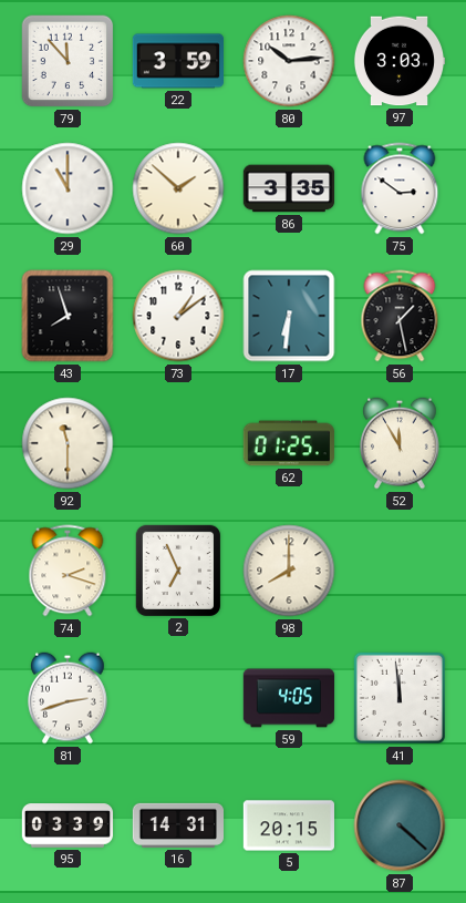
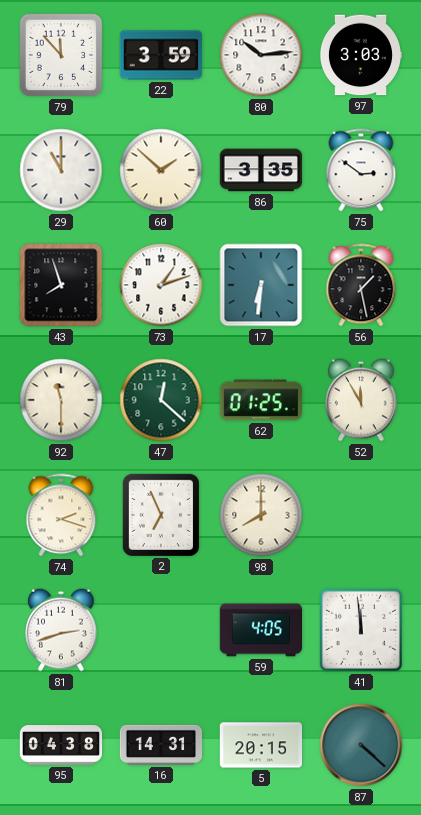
73: 1:09 -> 1:12 (161, 285)
47: none -> 12:22 (161, 400)
95: 03:39 -> 04:38 (61, 745)
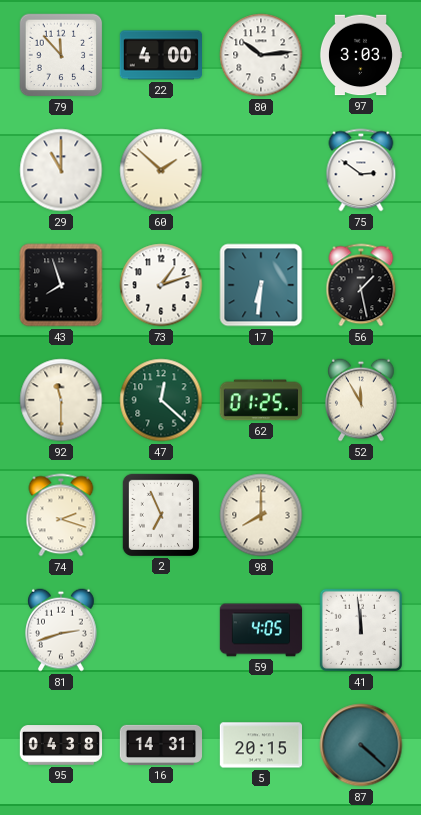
22: 3:59 -> 4:00 (160, 55)
86: 3:35 -> none (261, 170)
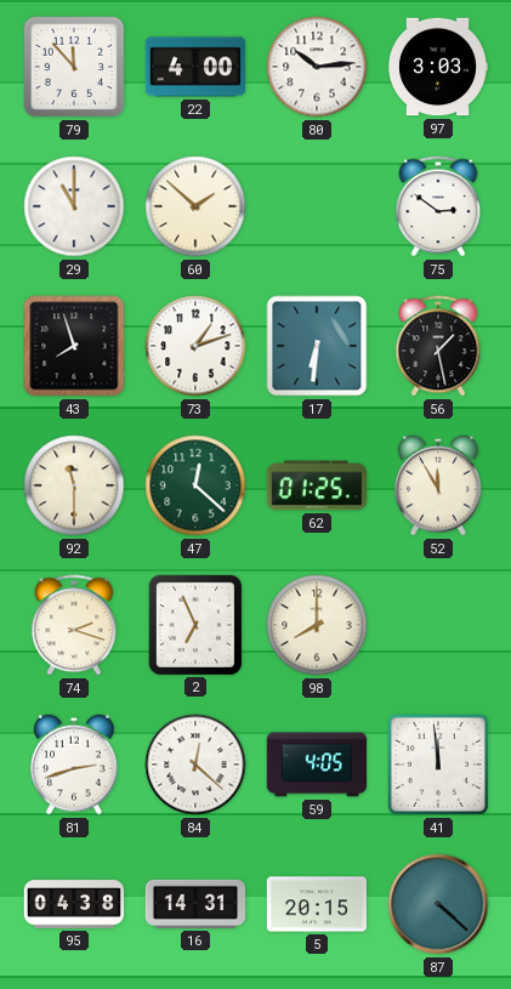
84: none -> 12:22 (195, 765)
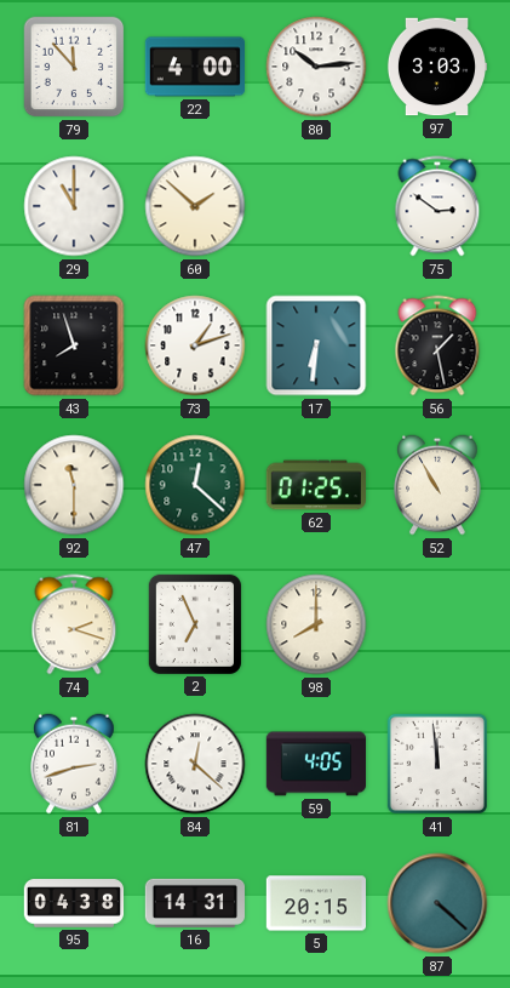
52: 11:55 -> 10:55 (437, 485)
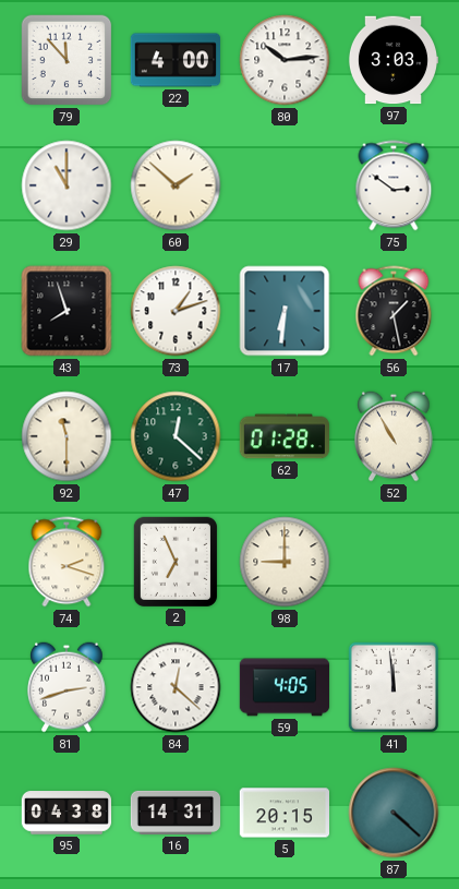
62: 01:25 -> 01:28 (285, 436)
98: 8:00 -> 9:00 (285, 562)
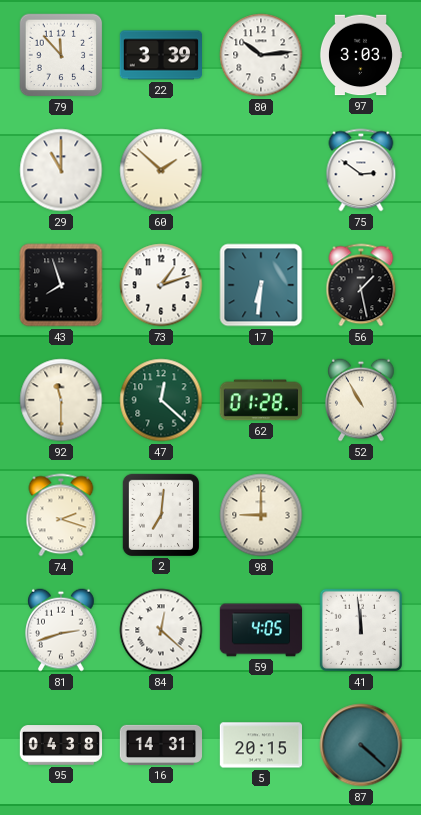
22: 4:00 -> 3:39 (160, 55)
2: 6:56 -> 7:01 (161, 514)
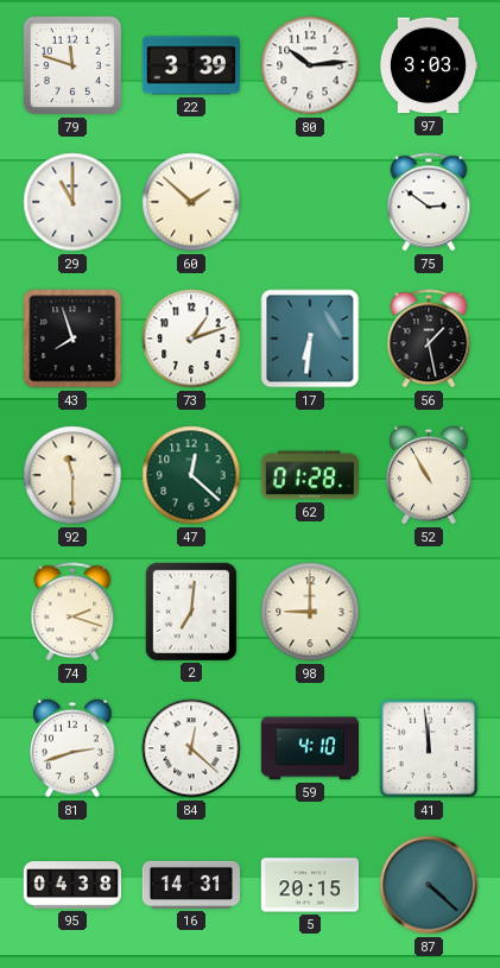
79: 11:53 -> 11:48 (72, 65)
59: 4:05 -> 4:10 (310, 748)
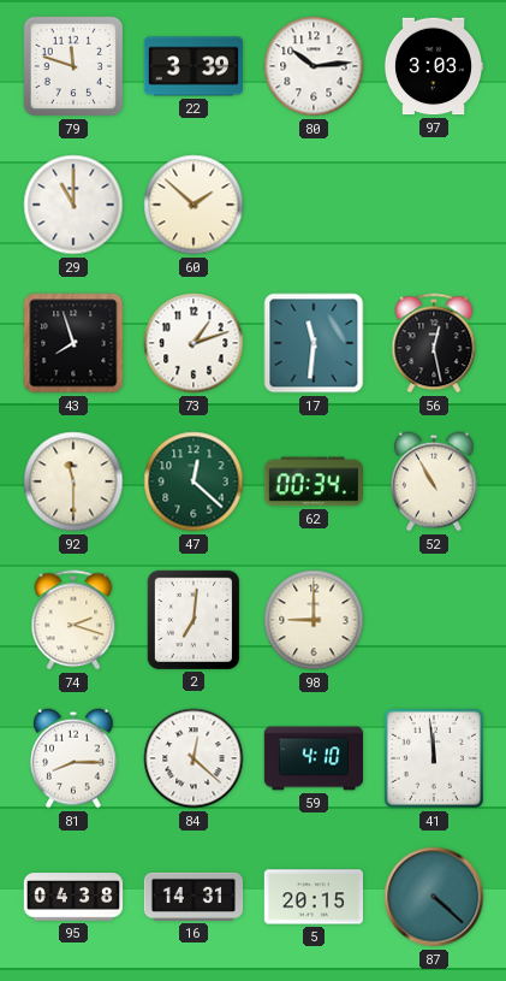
75: 2:51 -> none (429, 202)
17: 6:31 -> 11:31 (314, 343)
56: 1:28 -> 12:28 (434, 343)
62: 01:28 -> 00:34 (314, 481)
81: 2:42 -> 8:15 (73, 758)
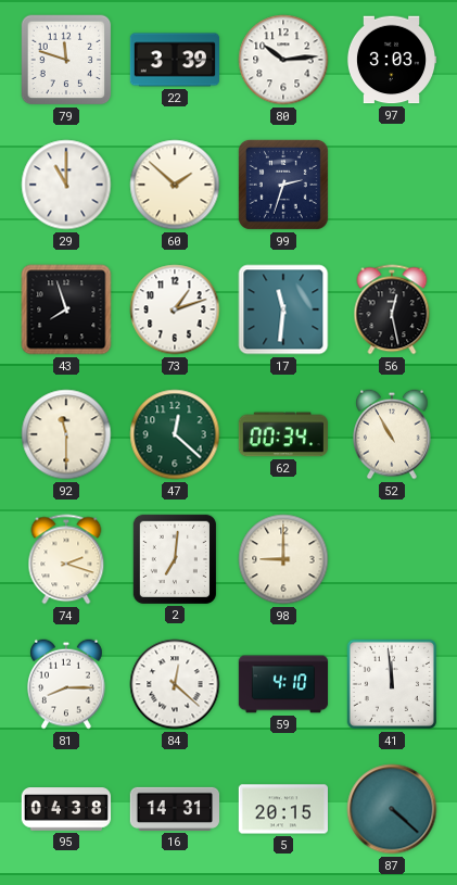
99: none -> 2:33 (283, 185)
